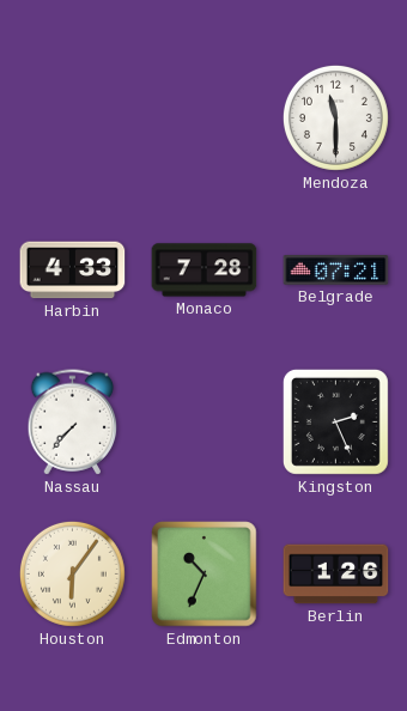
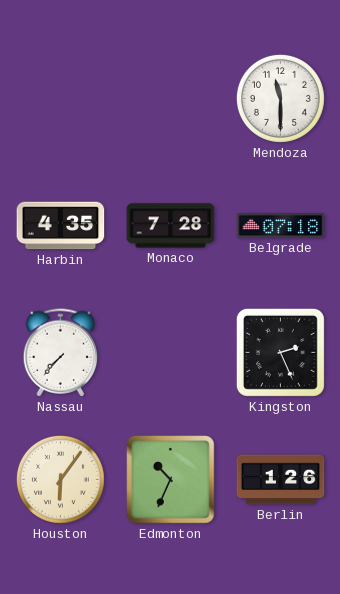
Harbin: 4:33 -> 4:35 (61, 226)
Belgrade: 07:21 -> 07:18 (281, 226)
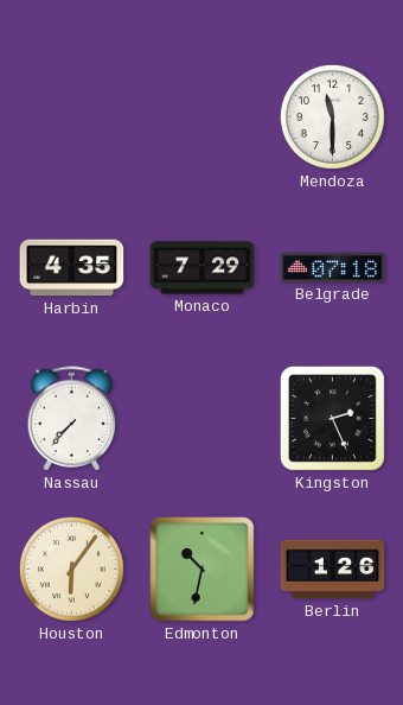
Monaco: 7:28 -> 7:29 (203, 268)
Edmonton: 10:34 -> 10:32 (203, 570)
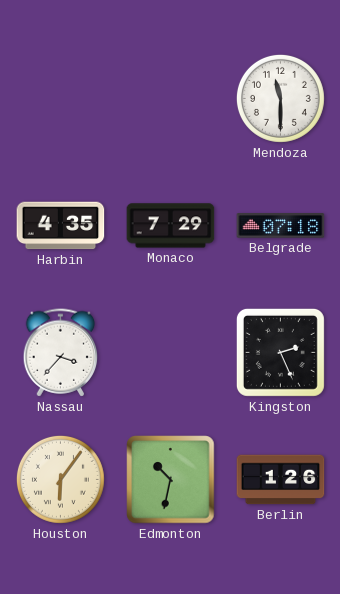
Nassau: 7:37 -> 3:37 (61, 353)
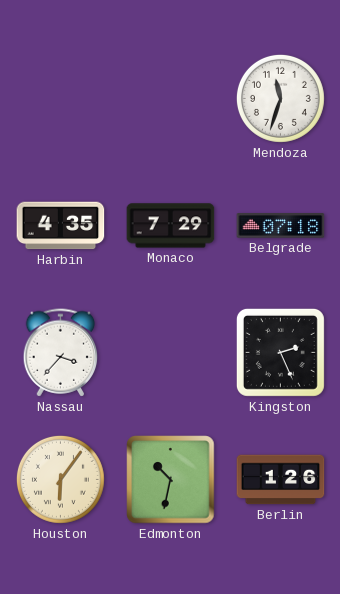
Mendoza: 11:30 -> 11:33 (280, 98)
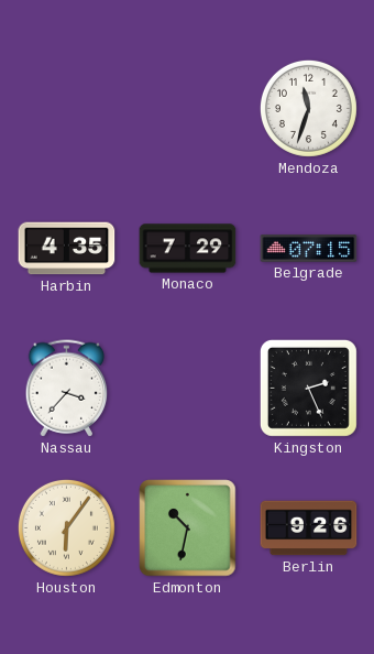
Belgrade: 07:18 -> 07:15 (309, 249)
Berlin: 1:26 -> 9:26 (309, 528)
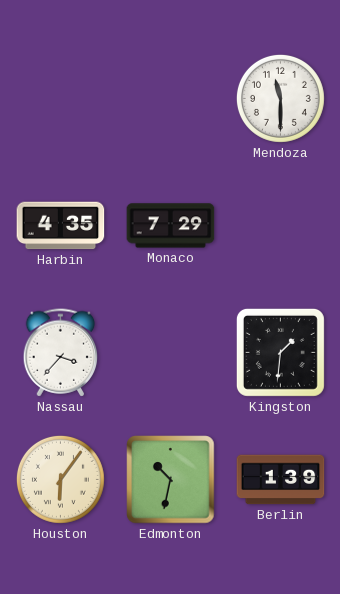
Mendoza: 11:33 -> 11:30 (280, 98)
Belgrade: 07:15 -> none (309, 249)
Kingston: 2:26 -> 1:31 (280, 352)
Berlin: 9:26 -> 1:39 (281, 480)
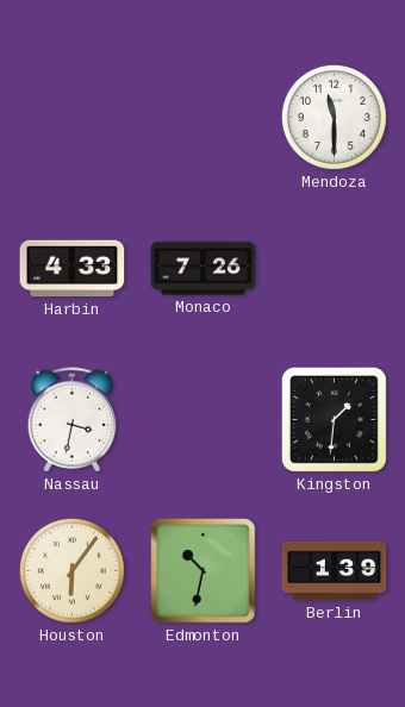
Harbin: 4:35 -> 4:33 (73, 269)
Monaco: 7:29 -> 7:26 (204, 269)
Nassau: 3:37 -> 3:32 (73, 420)
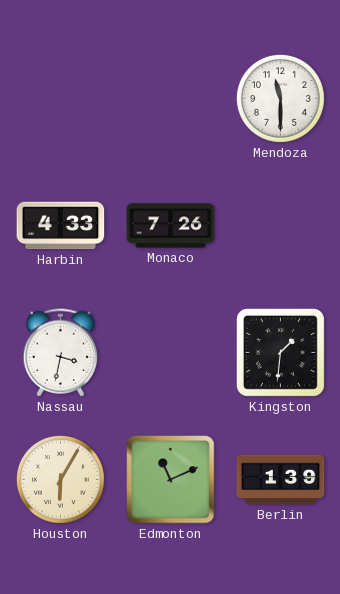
Houston: 6:06 -> 6:05 (60, 479)
Edmonton: 10:32 -> 11:11 (171, 480)
